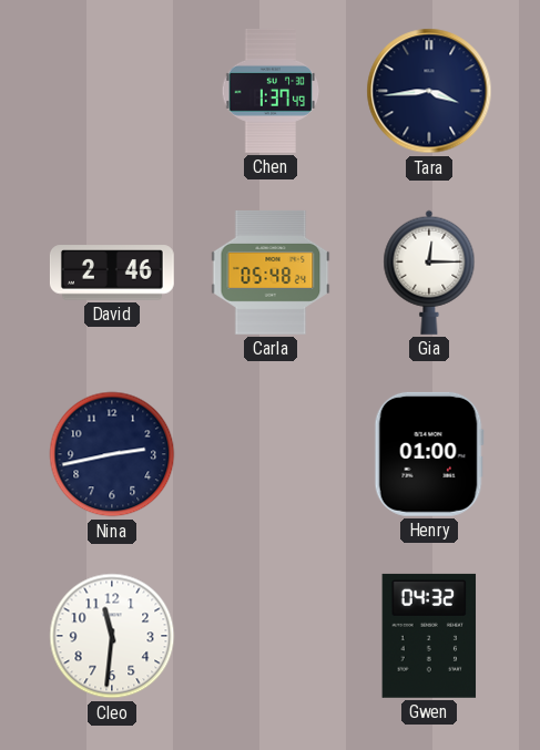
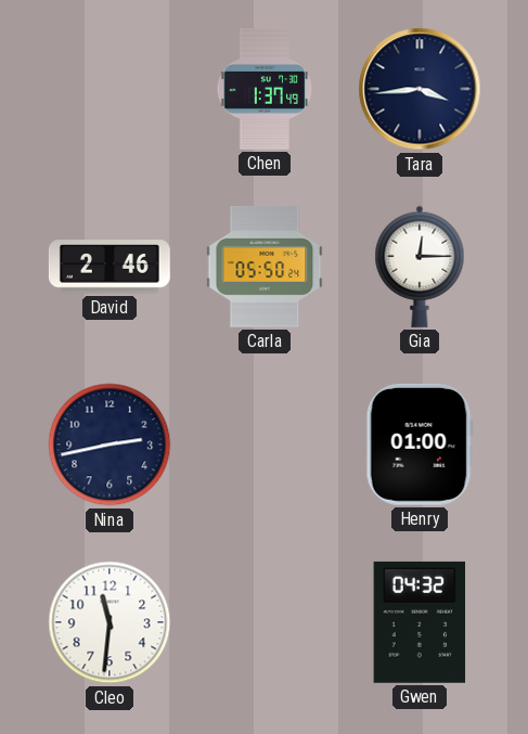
Carla: 05:48 -> 05:50 (265, 267)
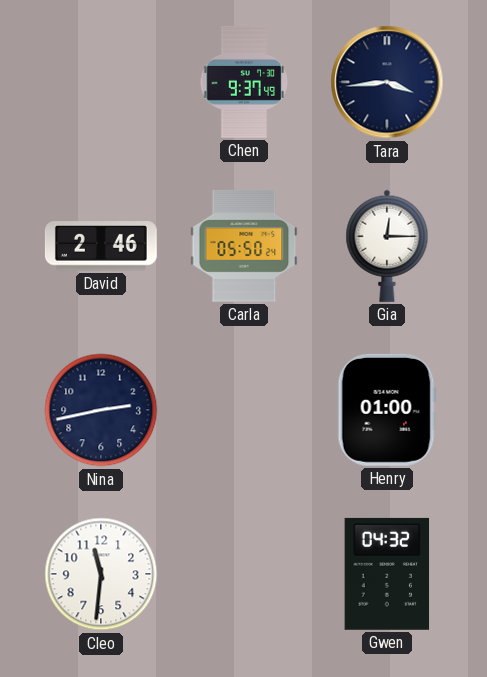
Chen: 1:37 -> 9:37 (244, 82)
